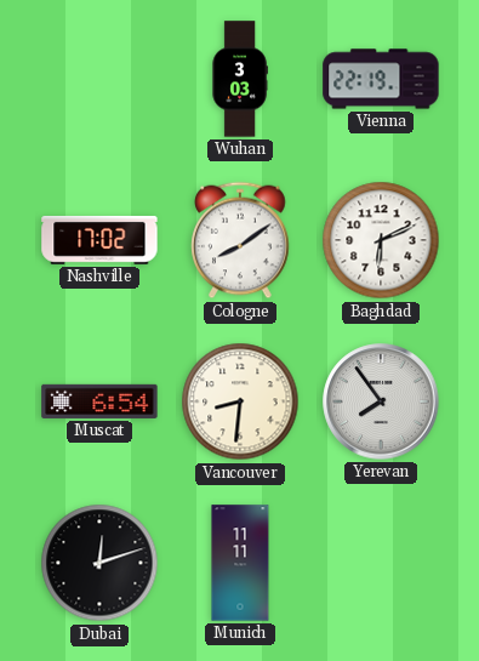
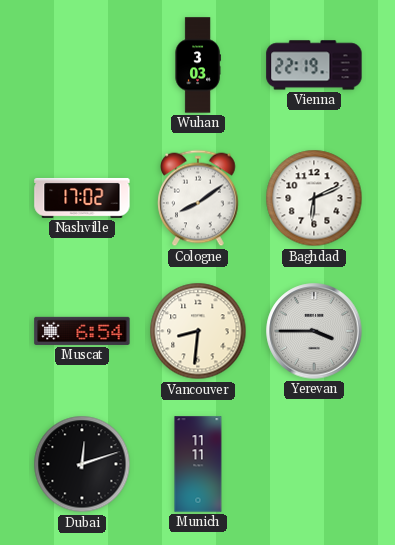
Yerevan: 7:54 -> 3:45 (314, 331)
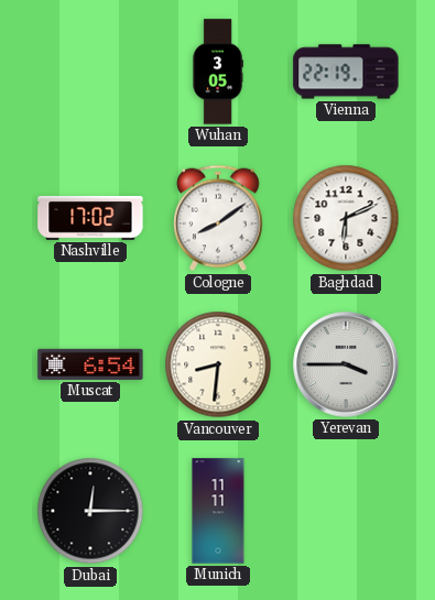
Wuhan: 3:03 -> 3:05 (218, 72)
Dubai: 12:12 -> 12:15 (90, 511)
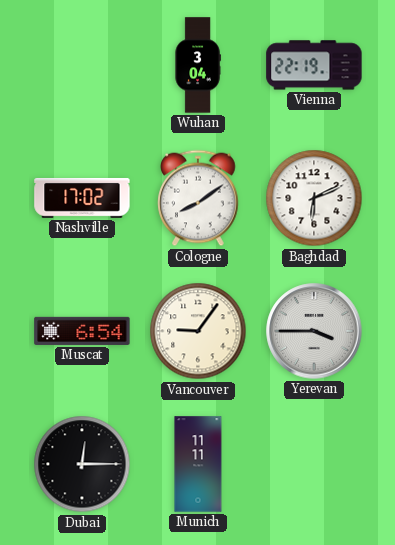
Wuhan: 3:05 -> 3:04 (198, 65)
Vancouver: 8:31 -> 9:06 (198, 331)
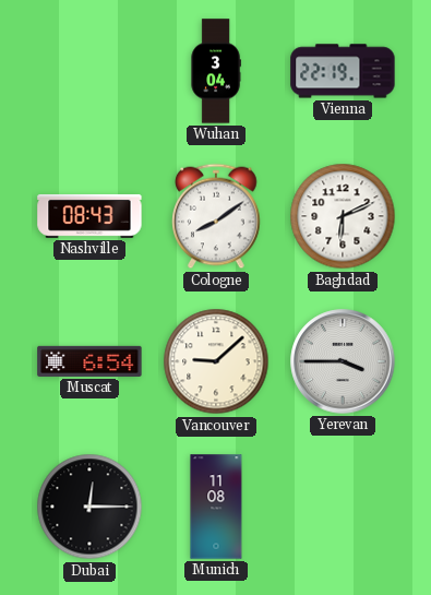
Nashville: 17:02 -> 08:43 (89, 216)
Vancouver: 9:06 -> 9:08 (216, 361)
Munich: 11:11 -> 11:08 (216, 507)
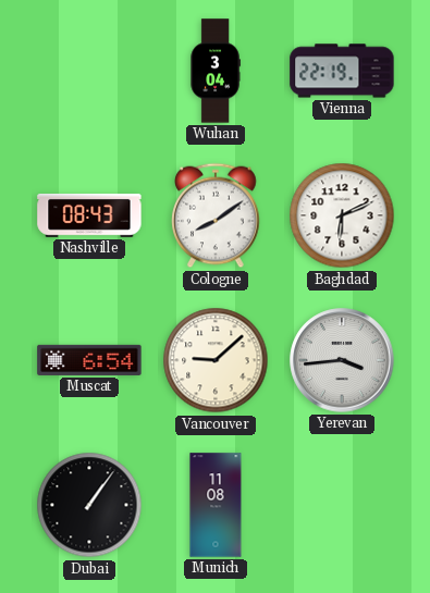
Yerevan: 3:45 -> 3:44 (342, 360)
Dubai: 12:15 -> 1:06 (89, 505)
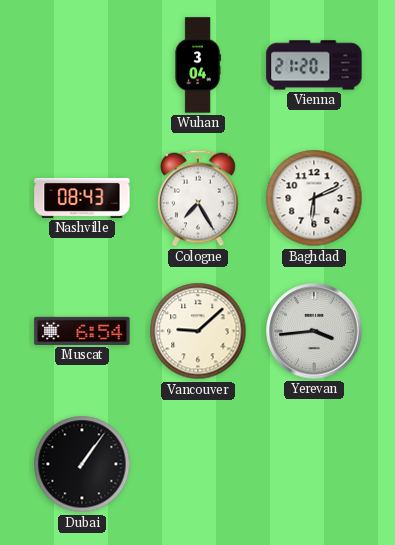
Vienna: 22:19 -> 21:20 (314, 65)
Cologne: 8:09 -> 7:25 (198, 198)
Munich: 11:08 -> none (216, 505)
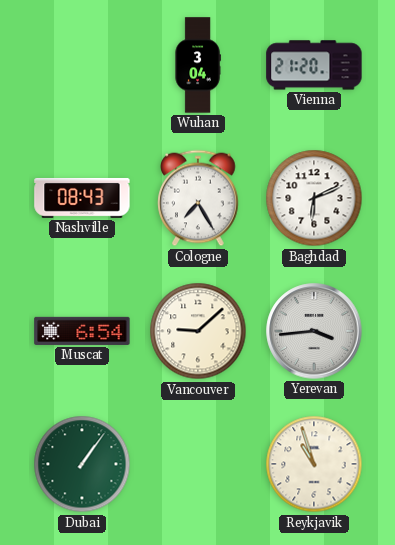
Dubai dial: black -> green (82, 464)
Reykjavik: none -> 10:57 (314, 464)
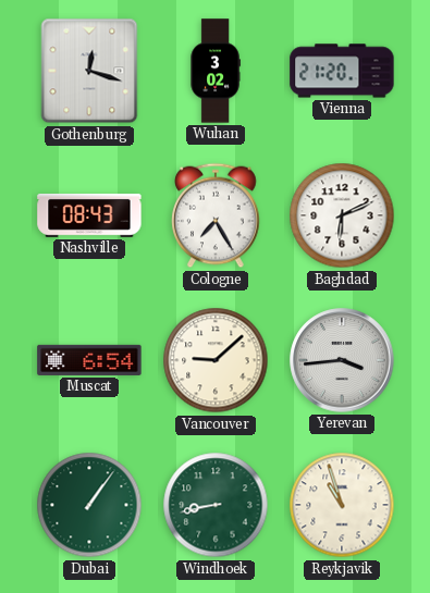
Gothenburg: none -> 12:18 (89, 71)
Wuhan: 3:04 -> 3:02 (216, 71)
Windhoek: none -> 8:43 (216, 505)
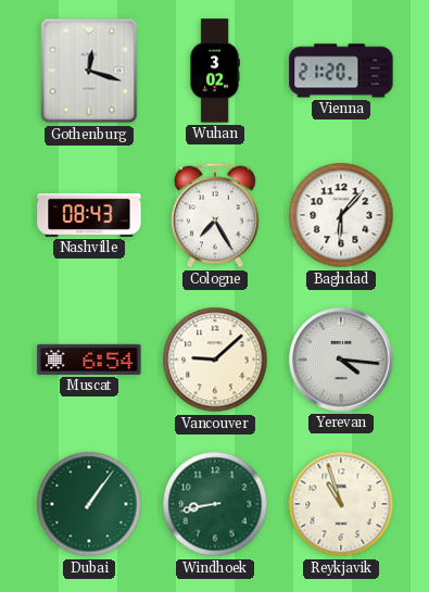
Baghdad: 6:11 -> 6:07 (341, 215)
Yerevan: 3:44 -> 4:16 (341, 360)
